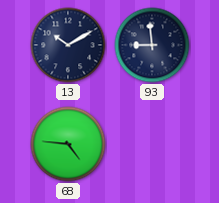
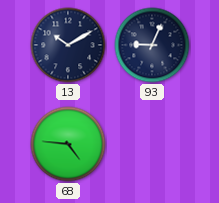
93: 8:59 -> 9:04 (152, 45)
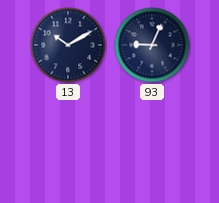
68: 4:46 -> none (68, 144)
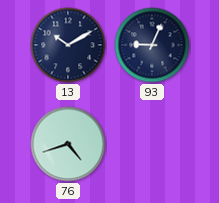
76: none -> 4:42 (68, 144)
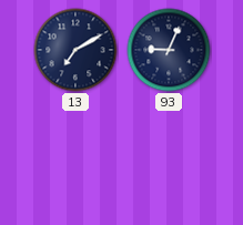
13: 10:10 -> 7:10 (75, 50)
76: 4:42 -> none (68, 144)
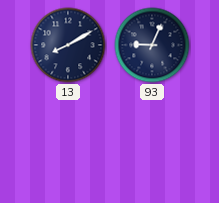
13: 7:10 -> 8:10 (68, 45)
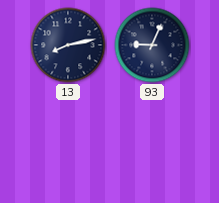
13: 8:10 -> 8:13 (68, 45)
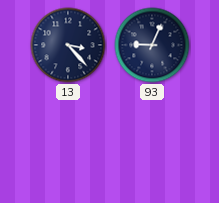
13: 8:13 -> 3:23 (68, 45)
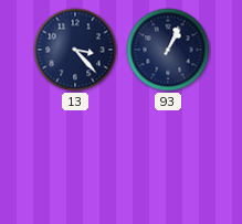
93: 9:04 -> 1:04 (168, 50)
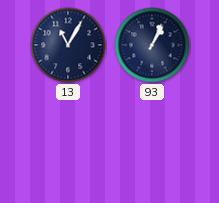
13: 3:23 -> 11:05 (68, 45)
